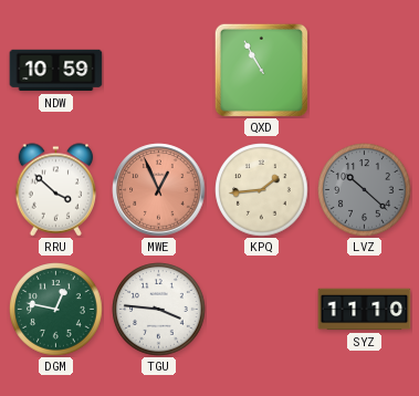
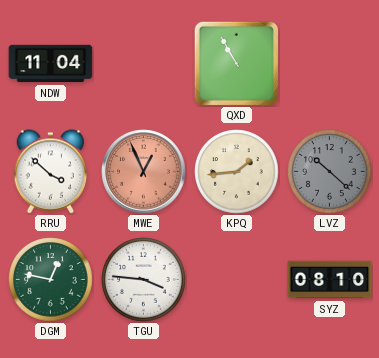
NDW: 10:59 -> 11:04 (51, 64)
SYZ: 11:10 -> 08:10 (330, 280)
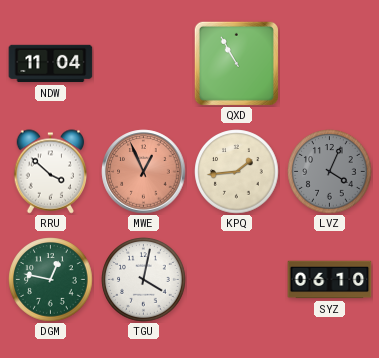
LVZ: 10:22 -> 4:04 (330, 172)
TGU: 3:46 -> 4:02 (144, 280)
SYZ: 08:10 -> 06:10 (330, 280)
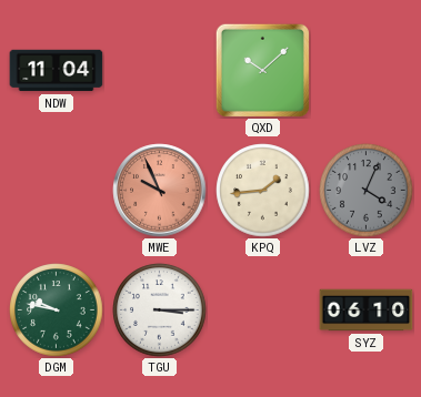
QXD: 10:55 -> 10:08 (262, 70)
RRU: 3:52 -> none (51, 172)
MWE: 12:56 -> 9:56 (160, 191)
DGM: 12:47 -> 9:47 (57, 311)
TGU: 4:02 -> 3:15 (160, 311)
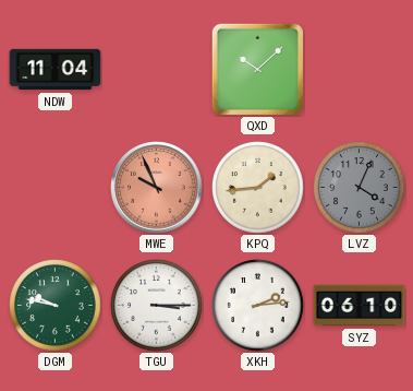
XKH: none -> 2:14 (258, 306)
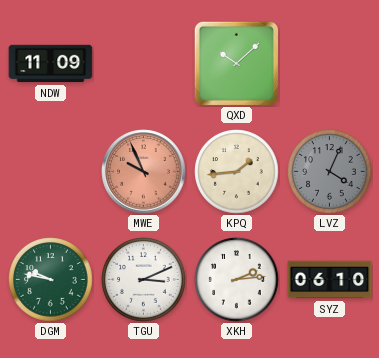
NDW: 11:04 -> 11:09 (51, 64)
TGU: 3:15 -> 3:11 (144, 280)
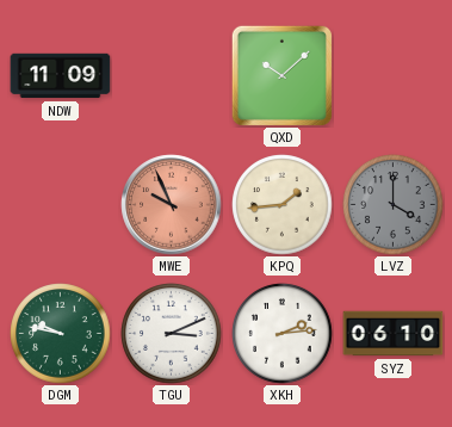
LVZ: 4:04 -> 4:00 (394, 205)
